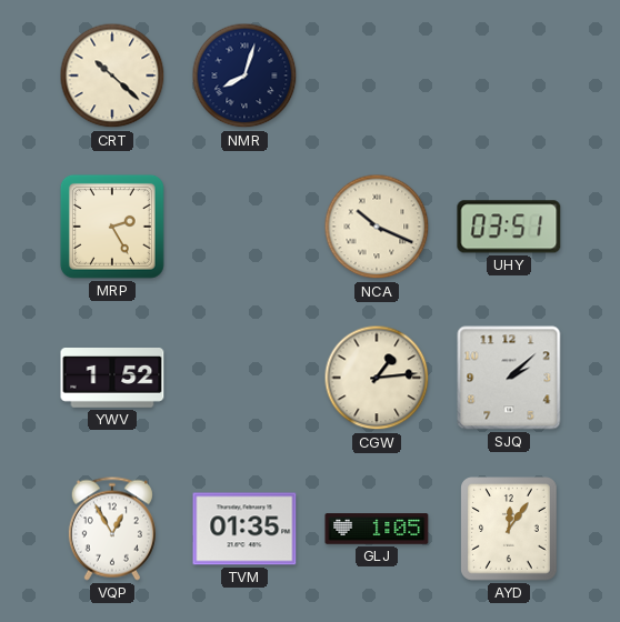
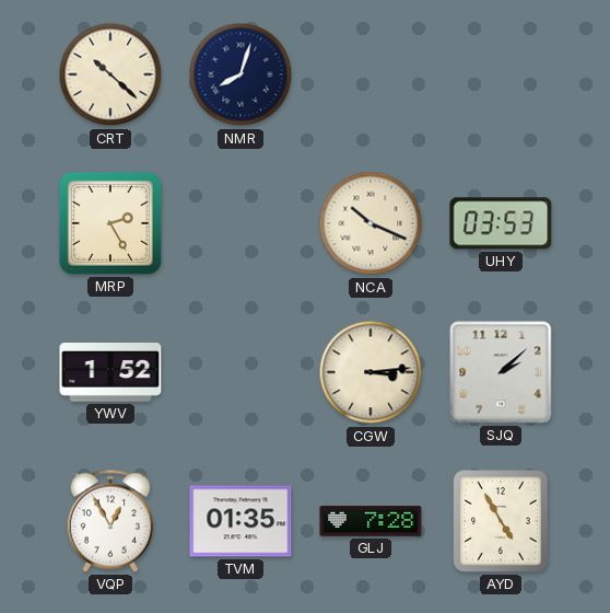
UHY: 03:51 -> 03:53 (501, 223)
CGW: 1:14 -> 3:14 (371, 372)
GLJ: 1:05 -> 7:28 (371, 521)
AYD: 12:06 -> 4:55 (501, 521)
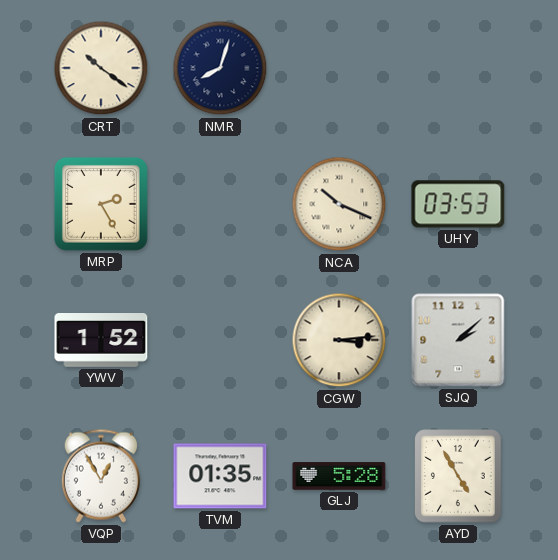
CRT: 10:22 -> 10:21 (101, 68)
GLJ: 7:28 -> 5:28 (339, 476)
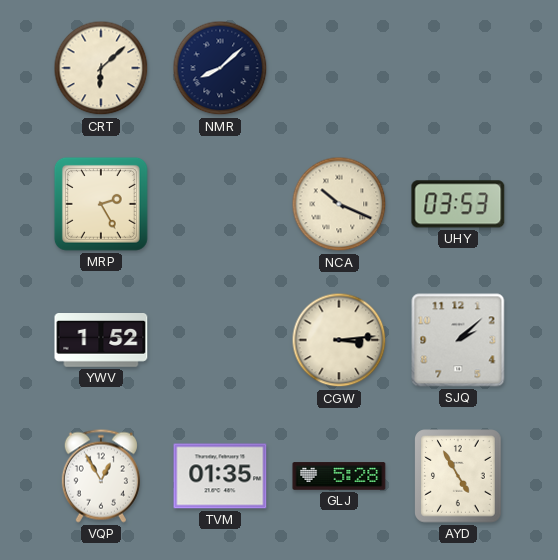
CRT: 10:21 -> 6:08 (101, 68)
NMR: 8:03 -> 8:08 (220, 68)
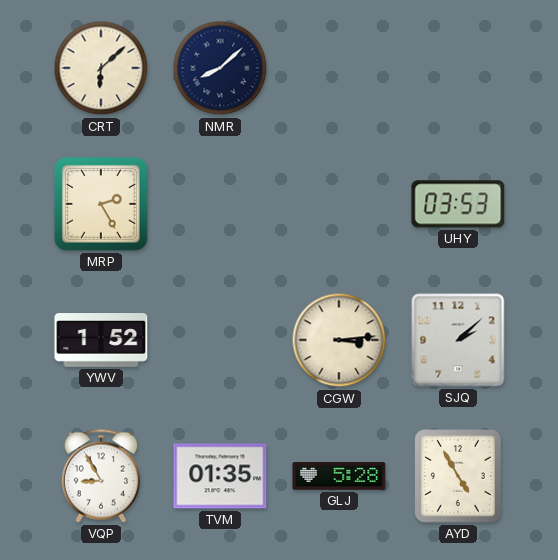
NCA: 10:19 -> none (339, 204)
VQP: 12:55 -> 8:55 (101, 476)
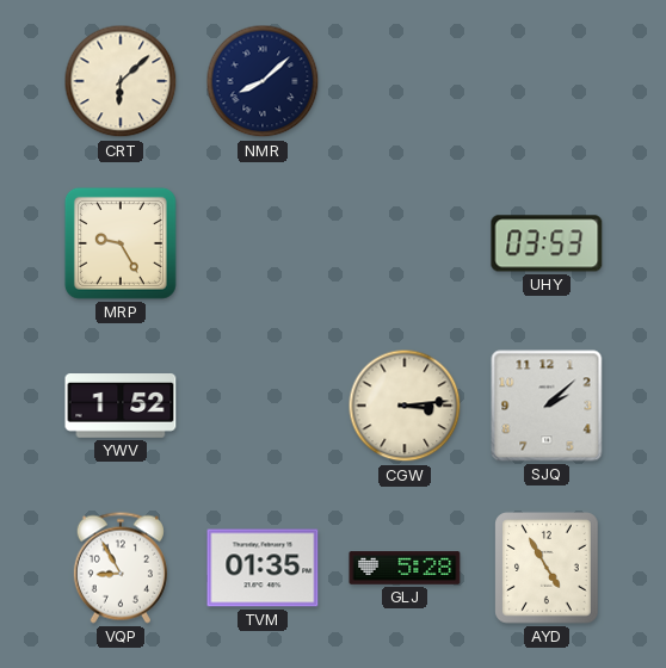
MRP: 2:25 -> 9:25 (121, 243)
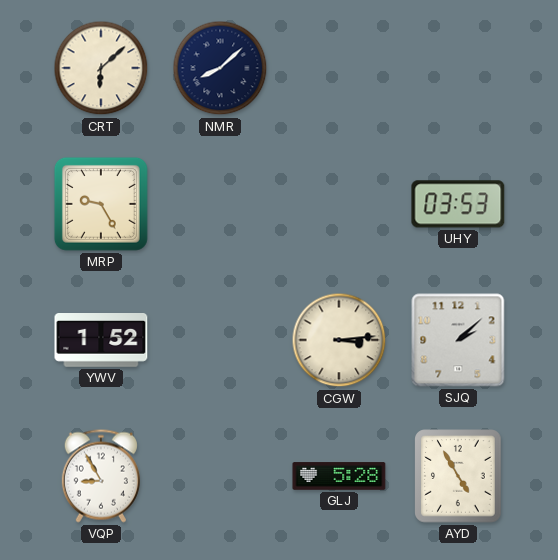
TVM: 01:35 -> none (263, 568)
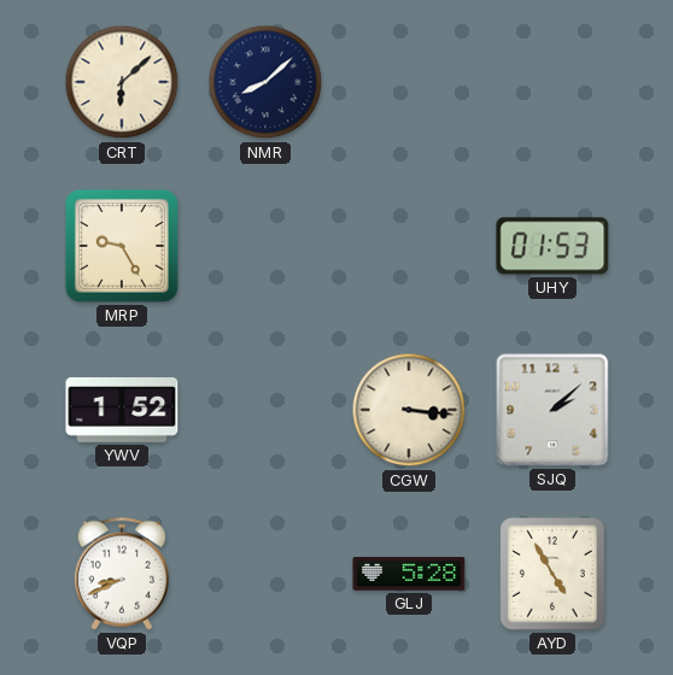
UHY: 03:53 -> 01:53 (552, 246)
CGW: 3:14 -> 3:16 (409, 410)
VQP: 8:55 -> 8:41 (122, 574)
